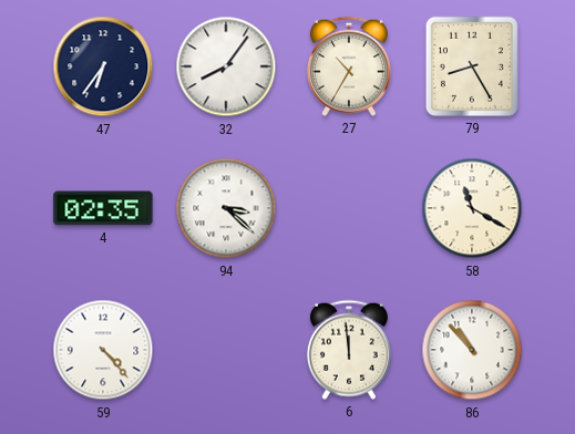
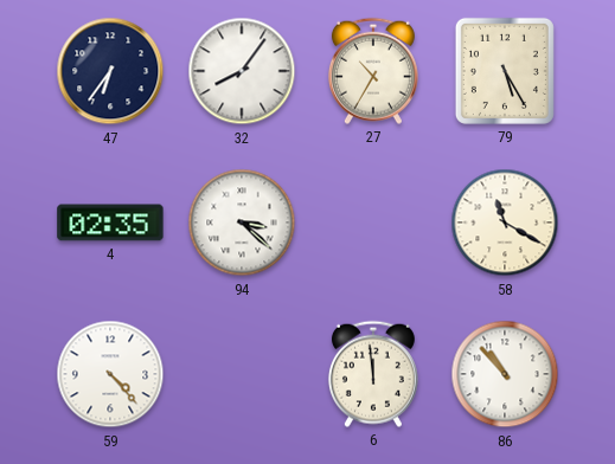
79: 8:25 -> 5:25 (505, 71)
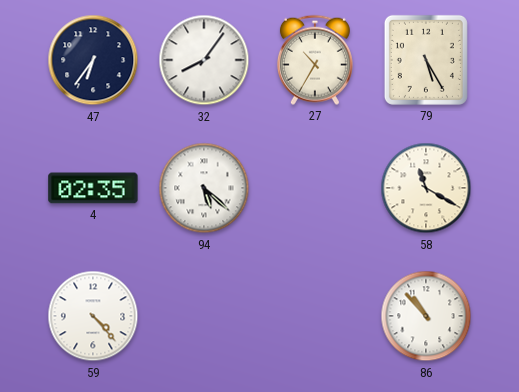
94: 3:22 -> 5:22 (204, 188)
6: 11:59 -> none (373, 374)
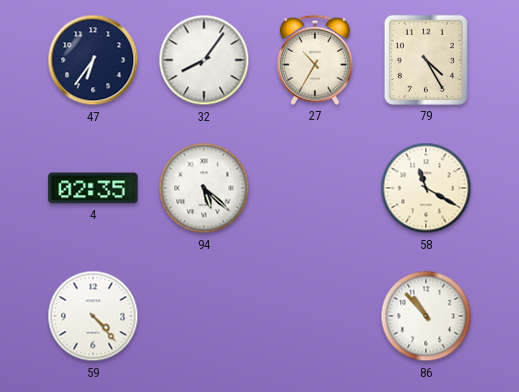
79: 5:25 -> 4:25 (426, 60)
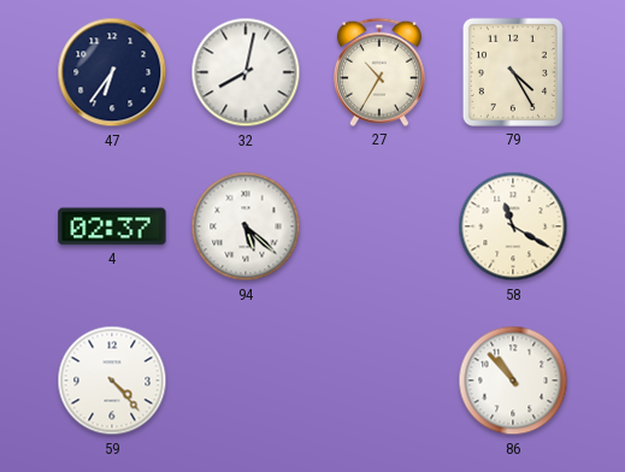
32: 8:06 -> 8:02 (246, 72)
4: 02:35 -> 02:37 (112, 226)
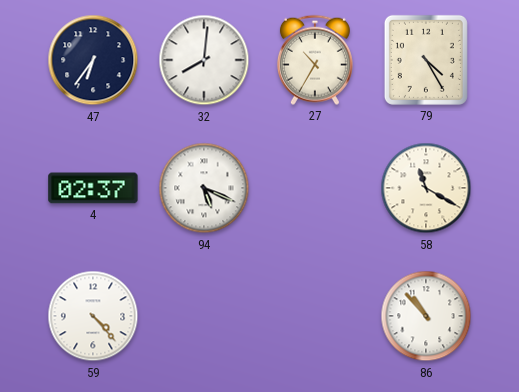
32: 8:02 -> 8:01 (204, 60)
94: 5:22 -> 5:19 (204, 188)
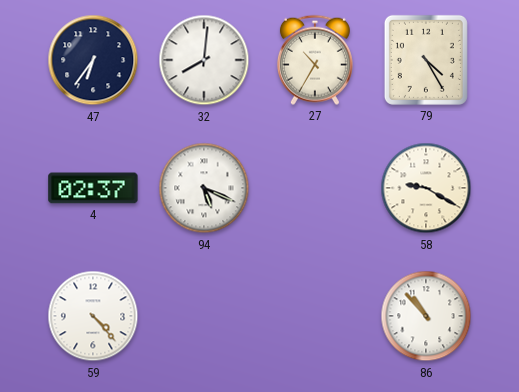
58: 11:20 -> 9:20 (426, 188)
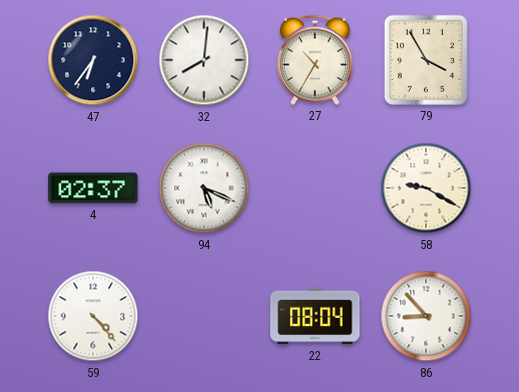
79: 4:25 -> 3:55 (426, 60)
22: none -> 08:04 (315, 316)
86: 10:53 -> 8:53 (426, 316)
